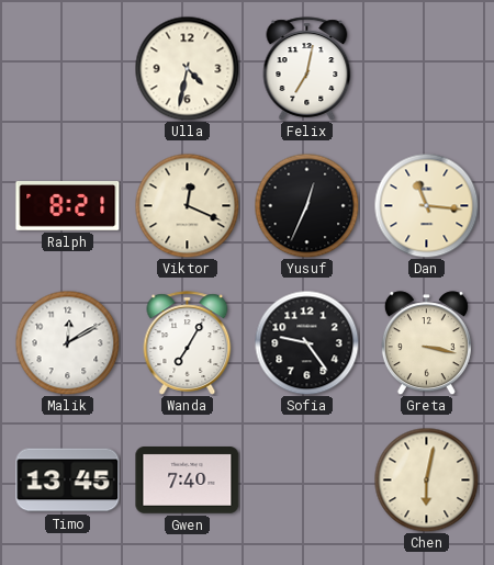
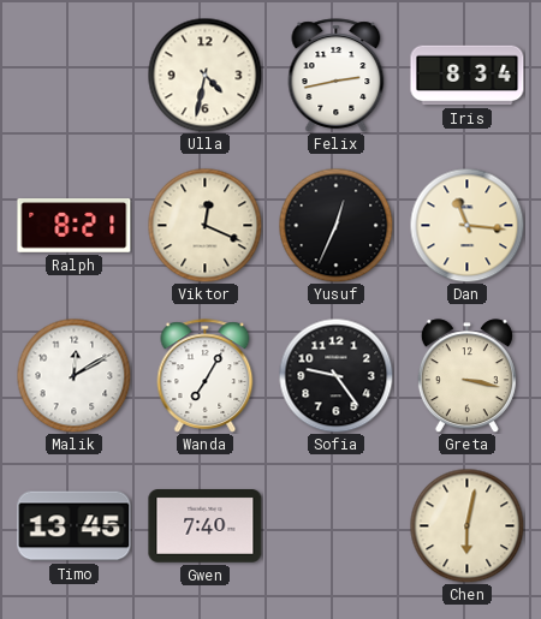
Felix: 7:02 -> 2:43 (337, 76)
Iris: none -> 8:34 (468, 76)
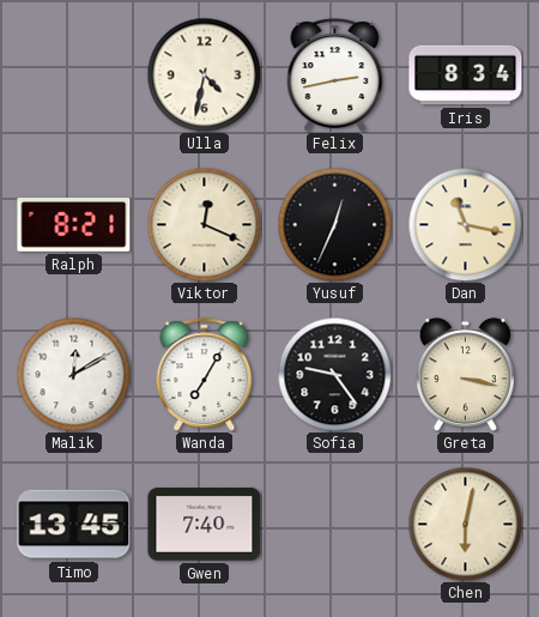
Dan: 11:16 -> 11:17 (465, 224)
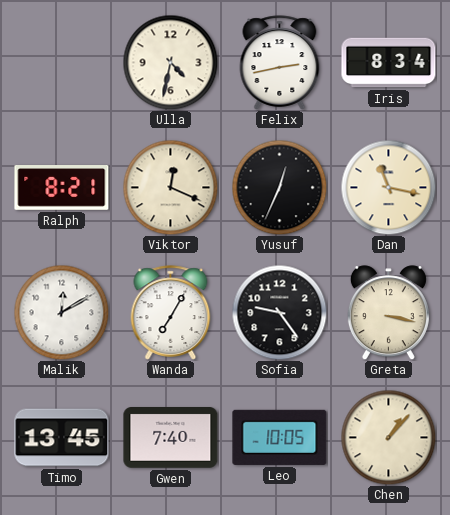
Leo: none -> 10:05 (280, 437)
Chen: 6:02 -> 1:07 (388, 437)
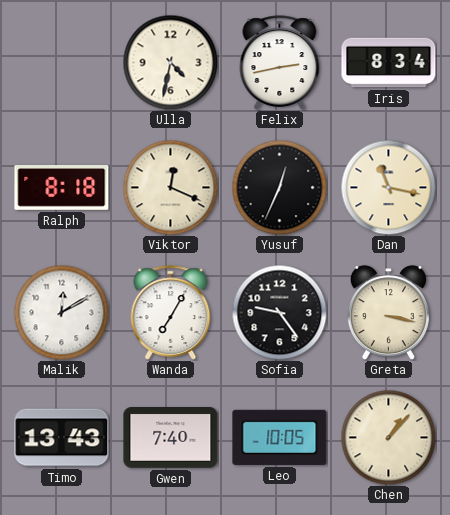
Ralph: 8:21 -> 8:18 (62, 188)
Timo: 13:45 -> 13:43 (62, 438)
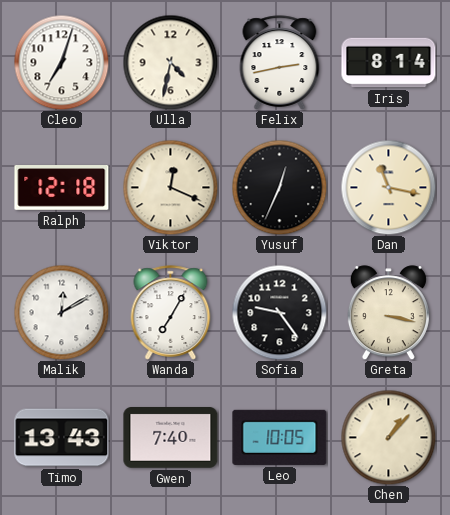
Cleo: none -> 7:03 (61, 62)
Iris: 8:34 -> 8:14 (389, 63)
Ralph: 8:18 -> 12:18 (62, 188)
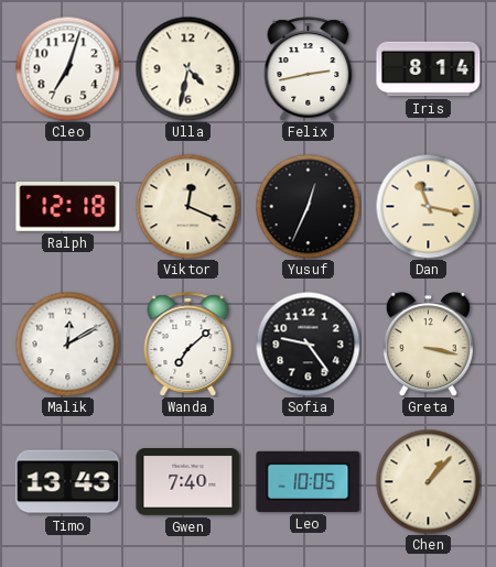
Wanda: 7:05 -> 7:08 (188, 345)
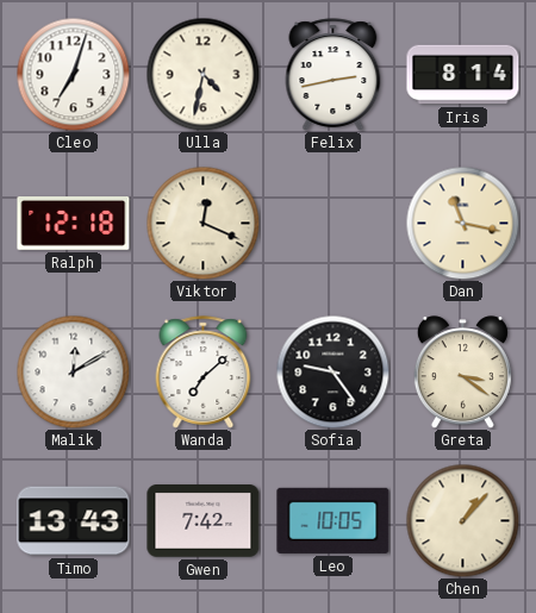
Yusuf: 12:34 -> none (308, 206)
Greta: 3:17 -> 3:21 (462, 373)
Gwen: 7:40 -> 7:42 (204, 521)
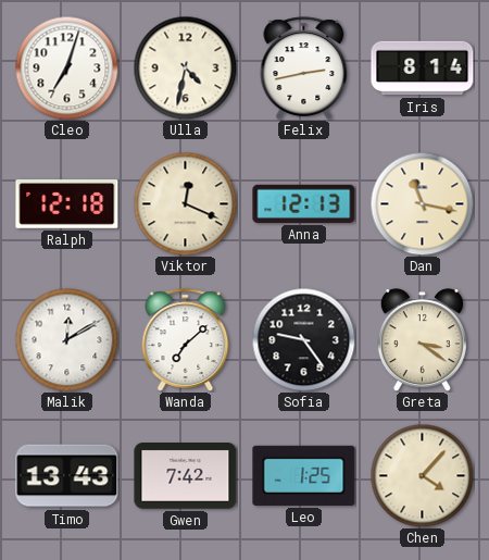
Anna: none -> 12:13 (304, 203)
Leo: 10:05 -> 1:25 (304, 475)
Chen: 1:07 -> 4:07 (422, 475)
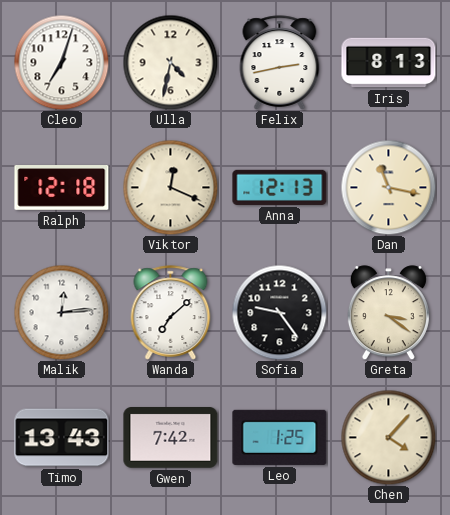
Iris: 8:14 -> 8:13 (389, 63)
Malik: 12:10 -> 12:14 (61, 312)
